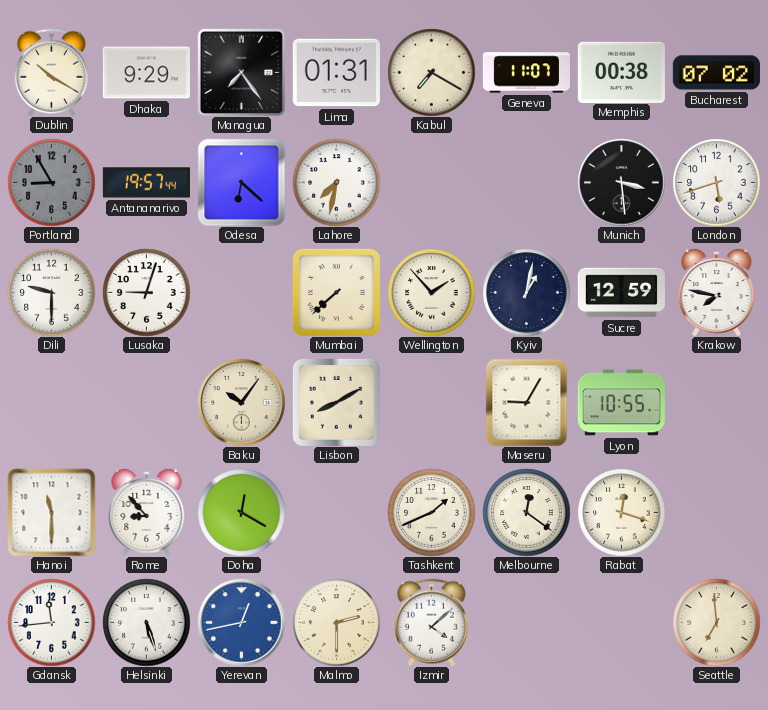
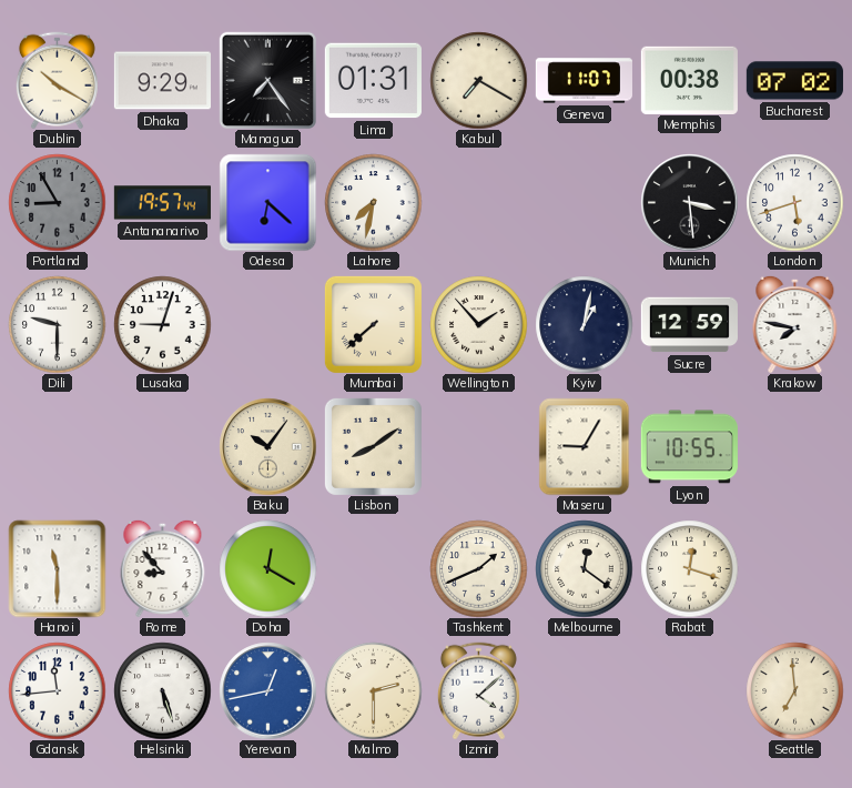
Lisbon: 8:10 -> 8:09 (373, 446)
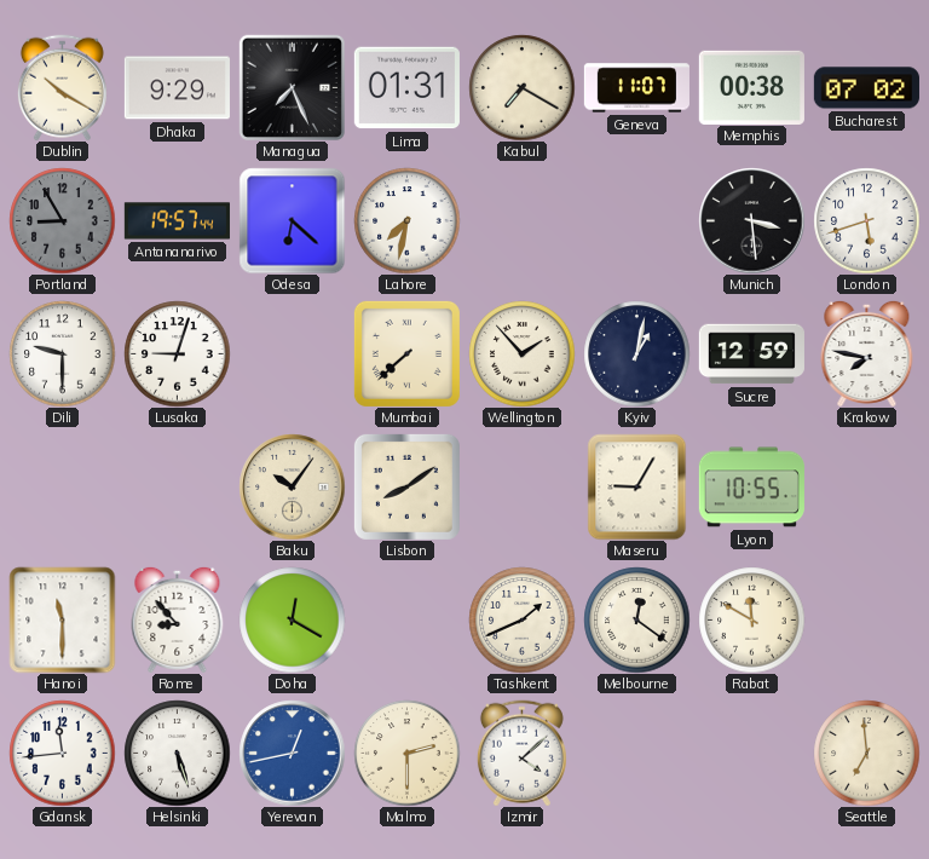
Managua: 7:24 -> 7:26 (292, 87)
Rabat: 12:18 -> 11:50 (751, 619)
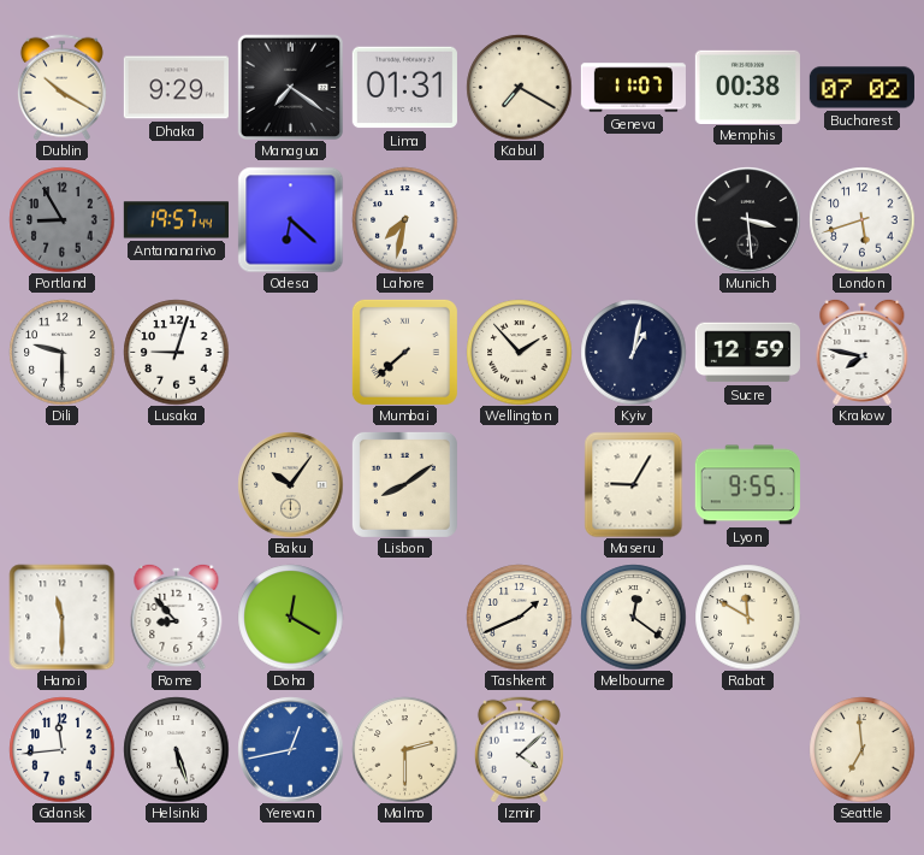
Managua: 7:26 -> 7:21 (290, 87)
Lyon: 10:55 -> 9:55 (747, 485)
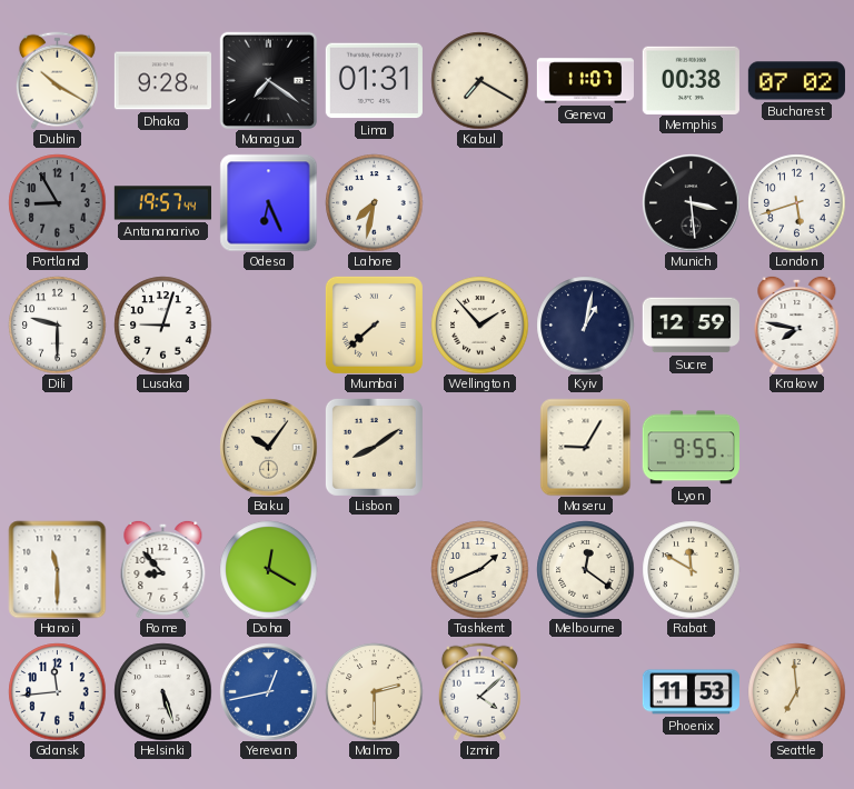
Dhaka: 9:29 -> 9:28 (162, 81)
Odesa: 6:22 -> 6:26 (268, 202)
Phoenix: none -> 11:53 (691, 692)
